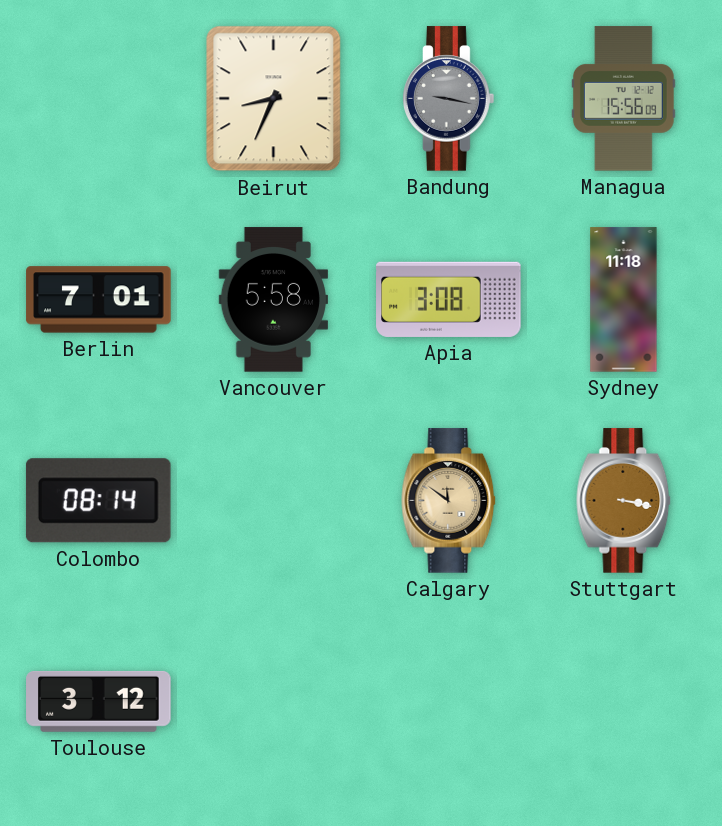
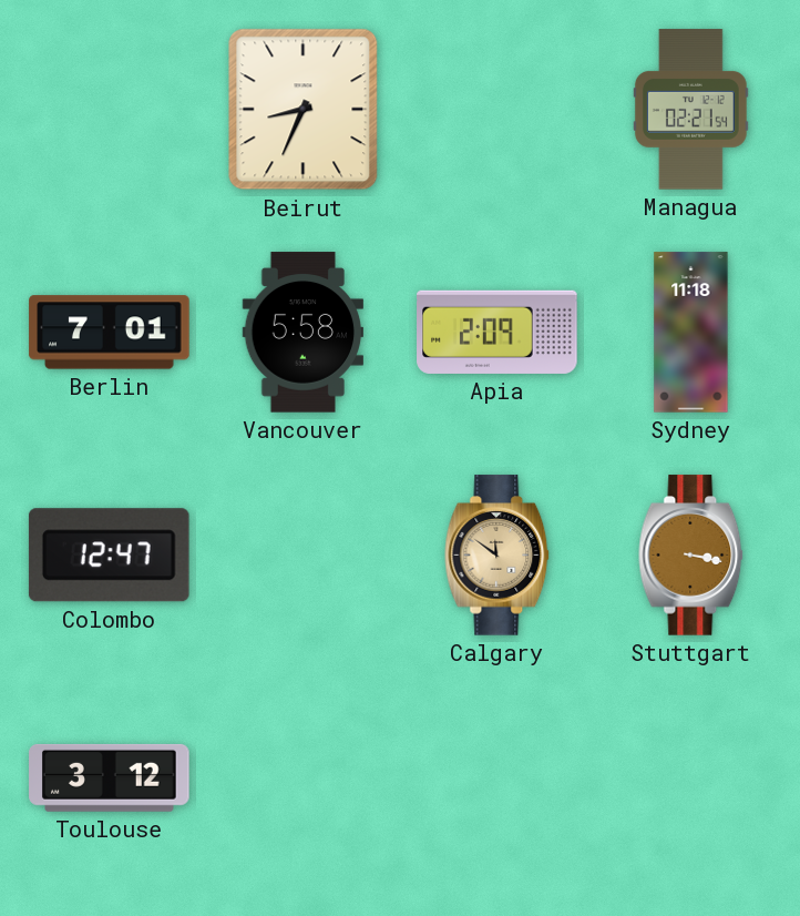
Bandung: 9:17 -> none (449, 99)
Managua: 15:56 -> 02:21 (690, 110)
Apia: 3:08 -> 2:09 (498, 332)
Colombo: 08:14 -> 12:47 (109, 556)
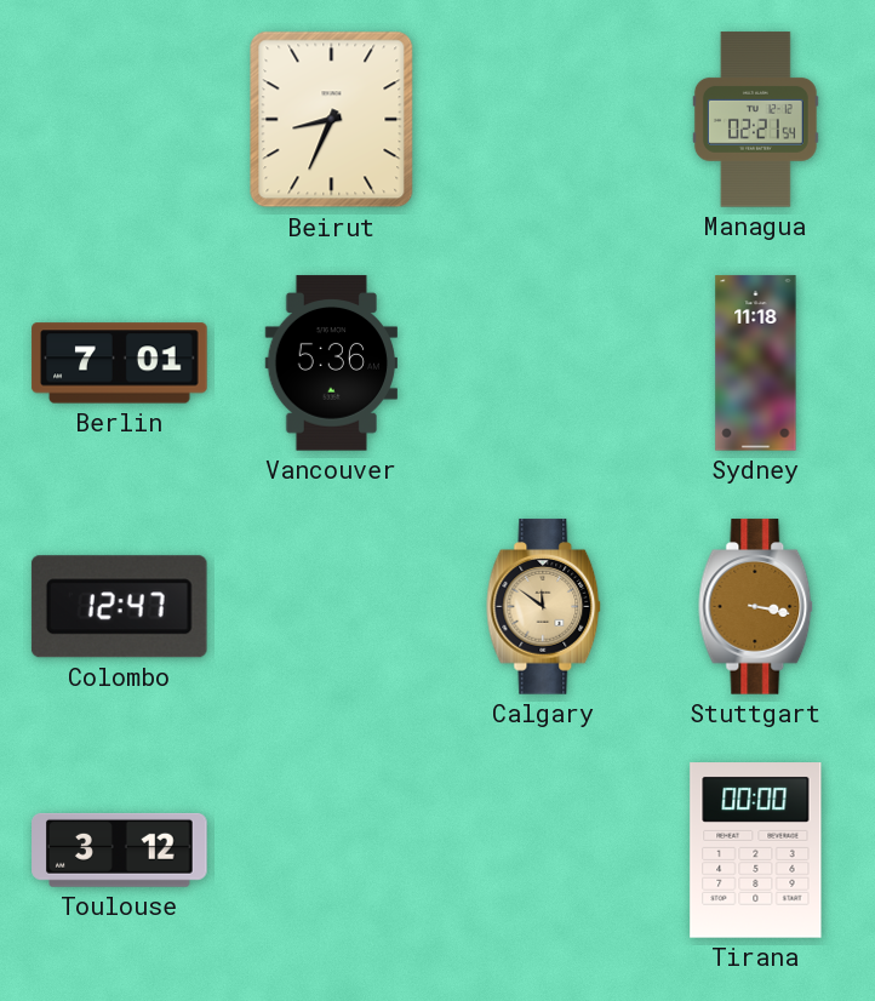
Vancouver: 5:58 -> 5:36 (331, 364)
Apia: 2:09 -> none (498, 332)
Tirana: none -> 00:00 (756, 851)
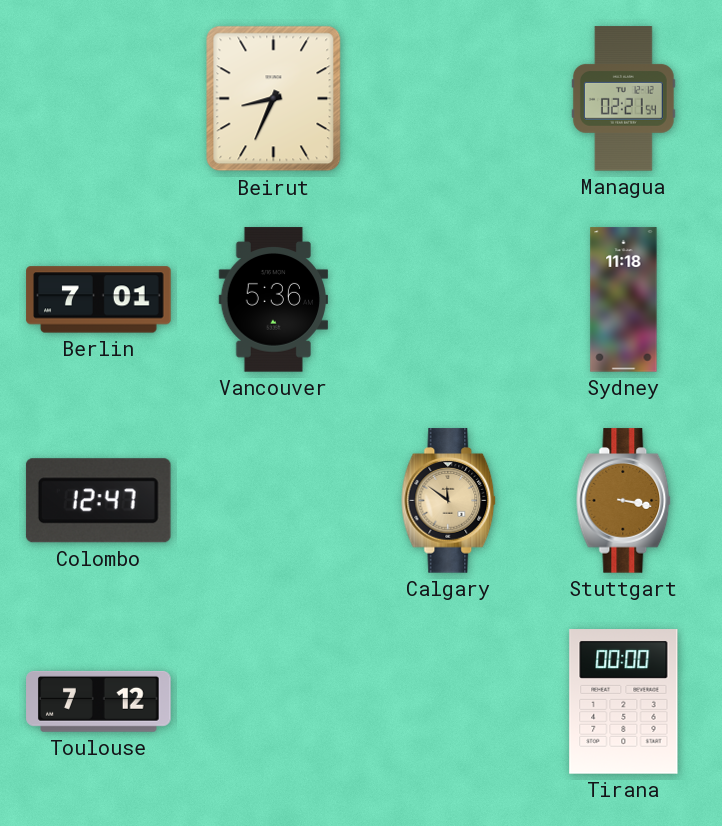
Toulouse: 3:12 -> 7:12 (99, 701)
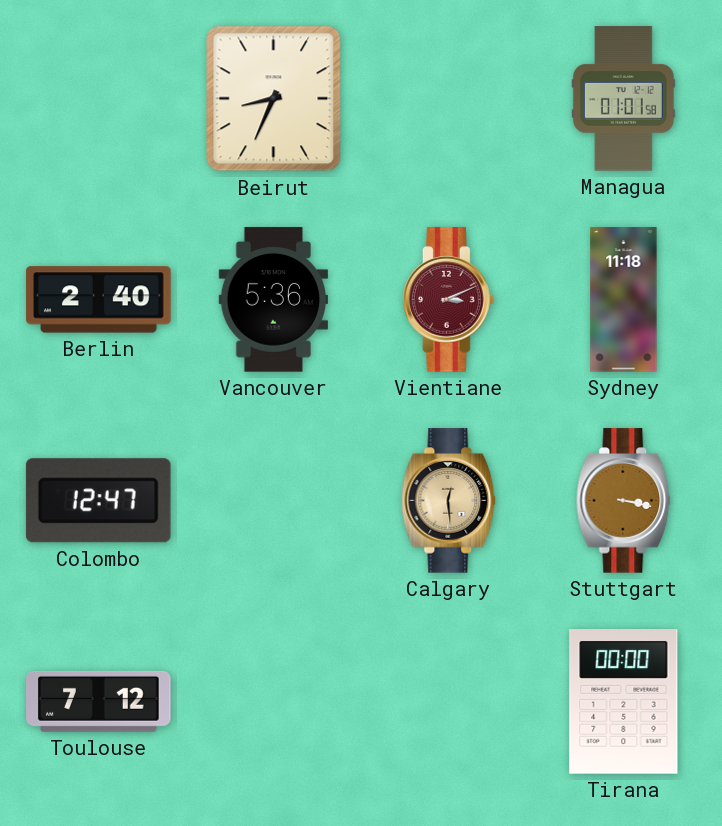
Managua: 02:21 -> 01:01 (623, 99)
Berlin: 7:01 -> 2:40 (99, 300)
Vientiane: none -> 3:11 (449, 300)
Calgary: 11:51 -> 12:29 (449, 501)
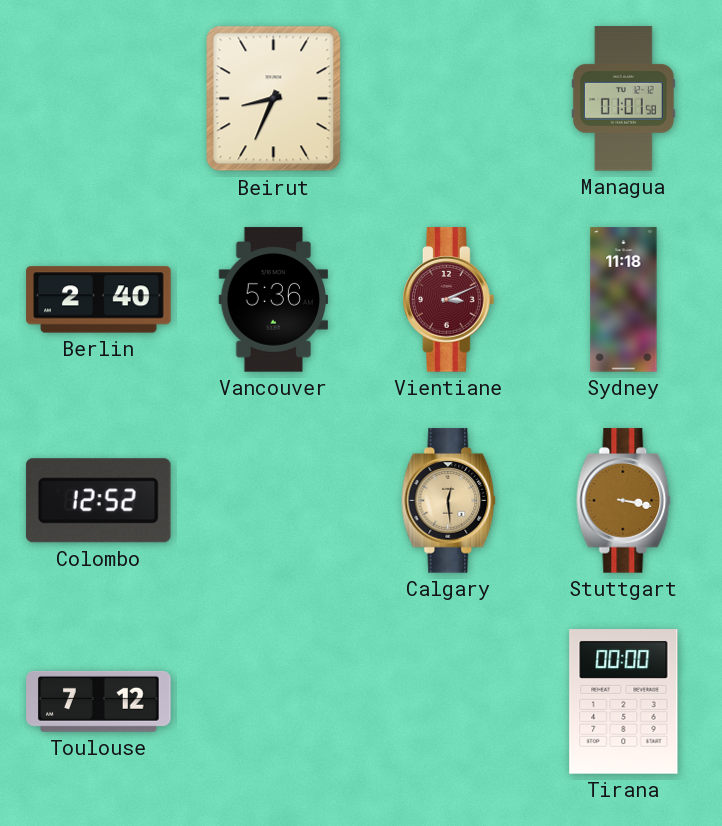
Colombo: 12:47 -> 12:52 (98, 501)
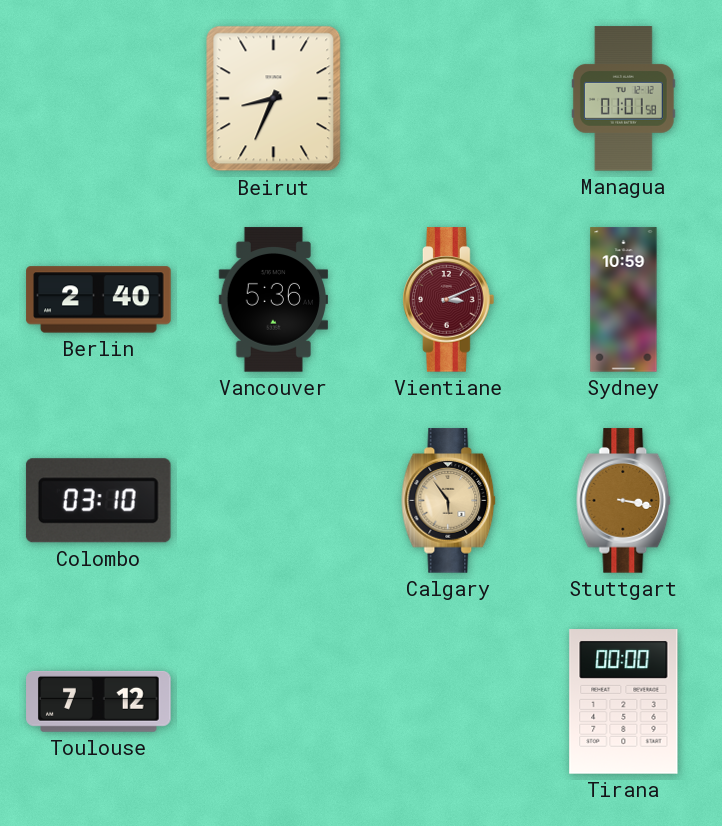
Sydney: 11:18 -> 10:59 (624, 300)
Colombo: 12:52 -> 03:10 (98, 501)
Calgary: 12:29 -> 5:54 (449, 501)
